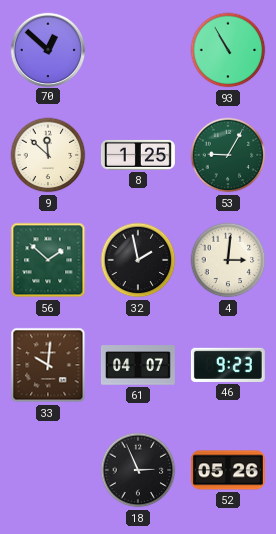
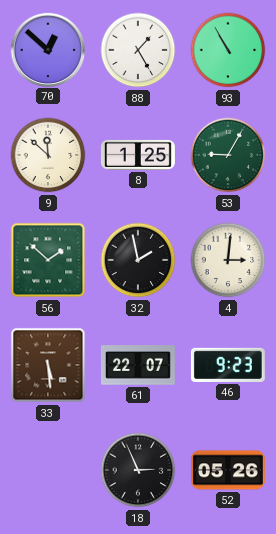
88: none -> 1:25 (138, 50)
33: 10:01 -> 5:29 (48, 365)
61: 04:07 -> 22:07 (138, 365)
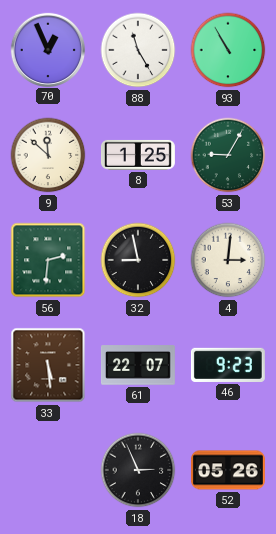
70: 12:52 -> 12:56 (47, 49)
88: 1:25 -> 11:25 (138, 50)
56: 1:52 -> 2:31 (48, 260)
32: 1:58 -> 8:58 (138, 260)
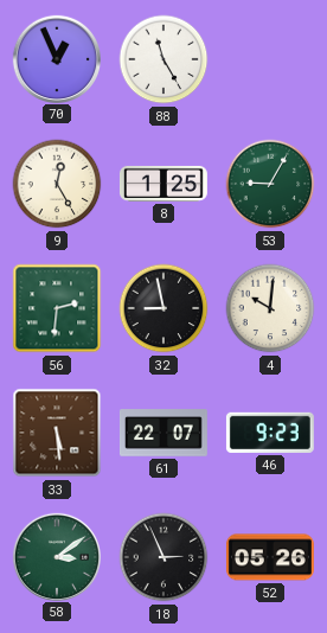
93: 10:55 -> none (228, 50)
9: 11:52 -> 12:25 (57, 184)
4: 3:01 -> 10:01 (270, 308)
58: none -> 3:09 (56, 556)
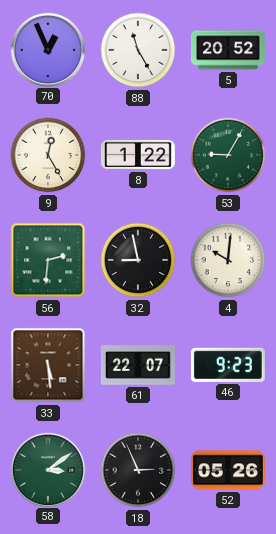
5: none -> 20:52 (228, 50)
8: 1:25 -> 1:22 (138, 155)
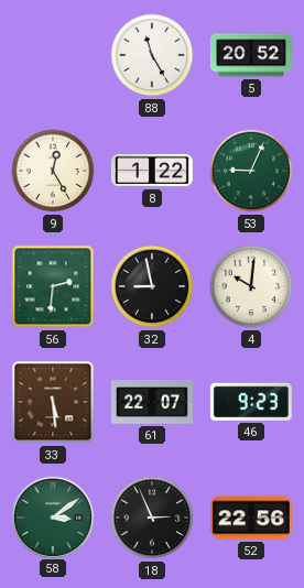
70: 12:56 -> none (47, 49)
53: 9:05 -> 9:04 (251, 171)
52: 05:26 -> 22:56 (251, 518)
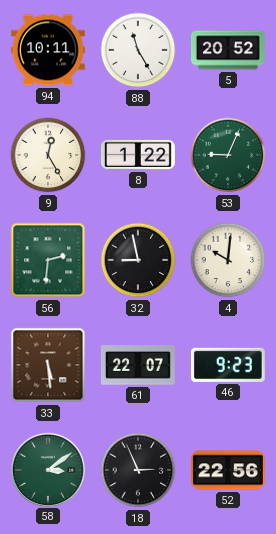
94: none -> 10:11 (48, 50)
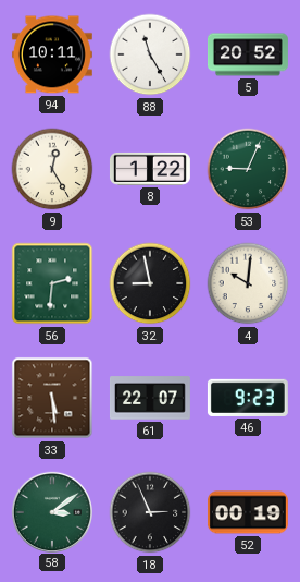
52: 22:56 -> 00:19 (248, 512)
